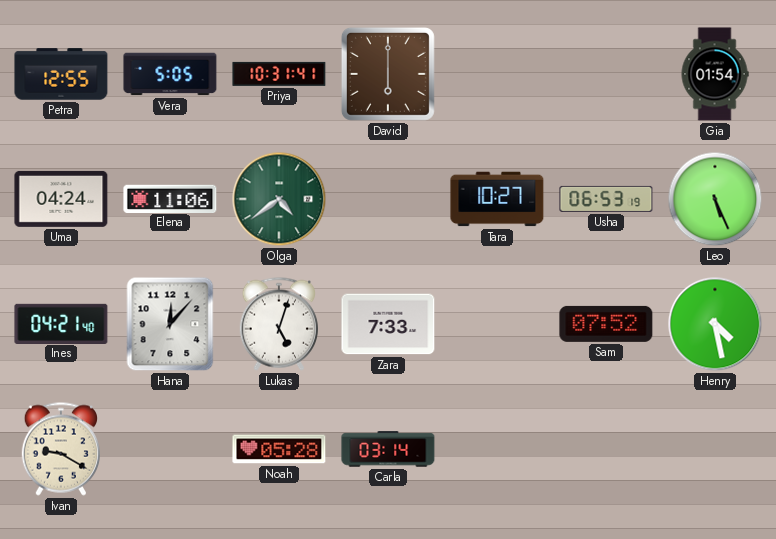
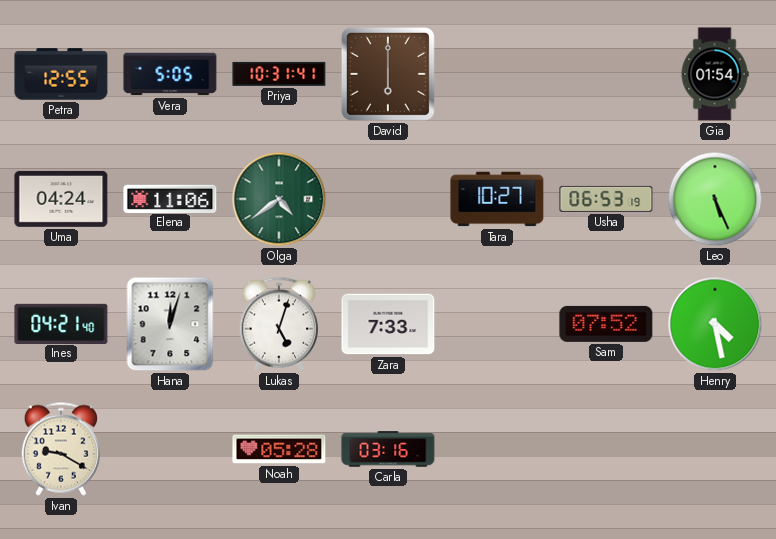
Hana: 12:07 -> 12:03 (170, 324)
Carla: 03:14 -> 03:16 (388, 449)
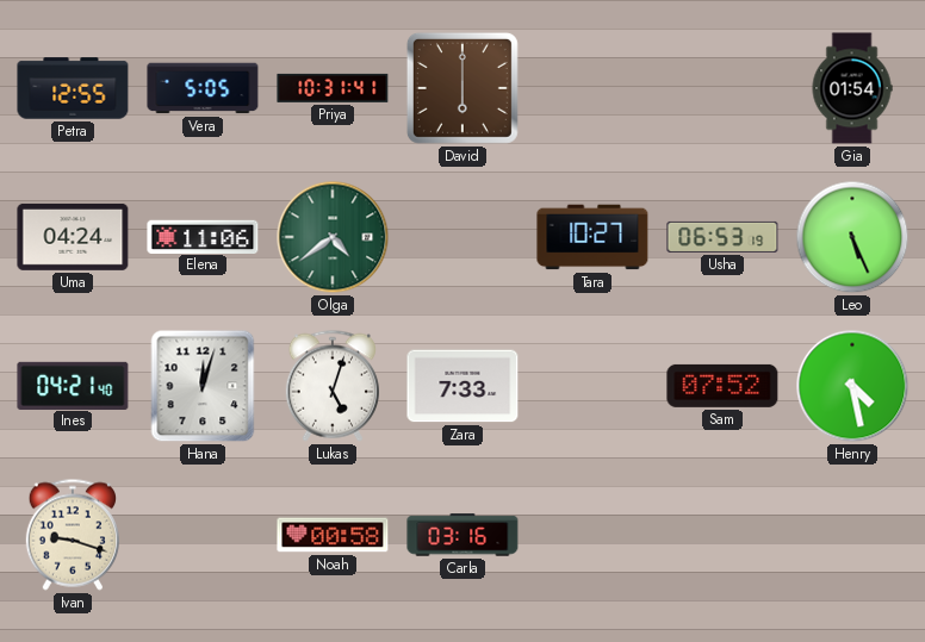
Ivan: 9:20 -> 9:18 (72, 535)
Noah: 05:28 -> 00:58 (333, 535)
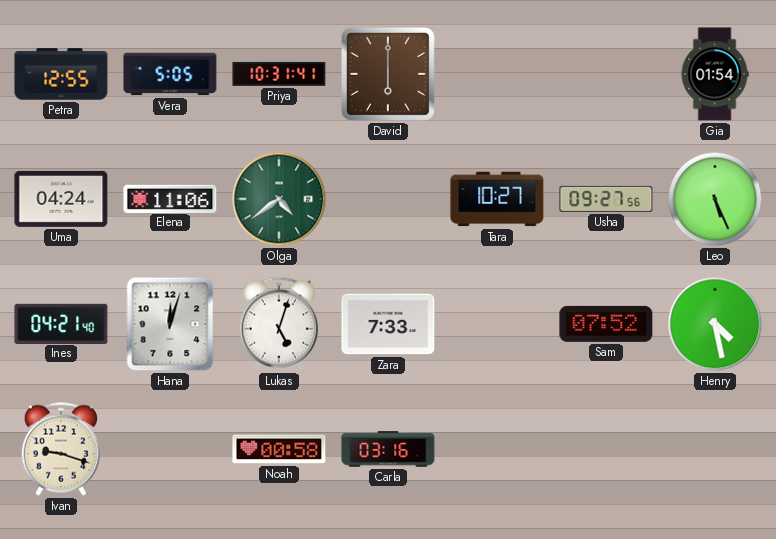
Usha: 06:53 -> 09:27 (606, 199)
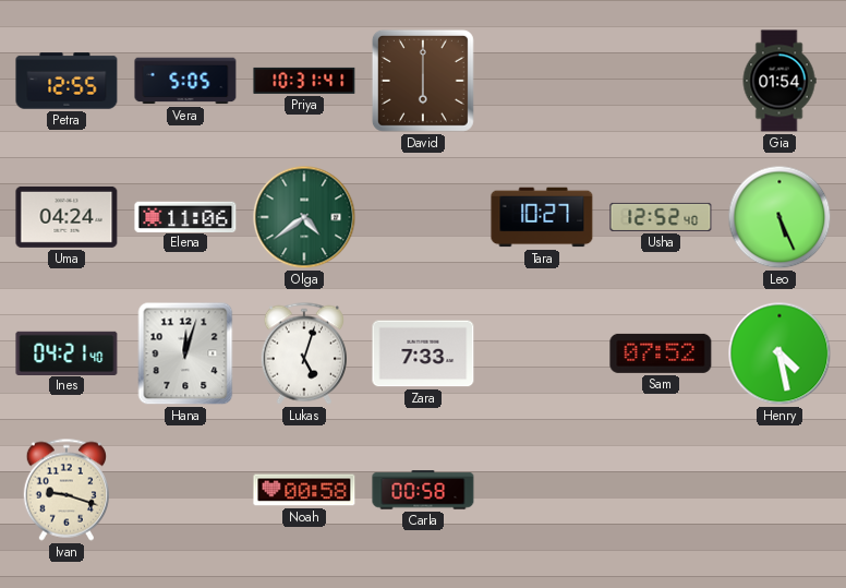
Usha: 09:27 -> 12:52 (661, 217)
Carla: 03:16 -> 00:58 (423, 490)
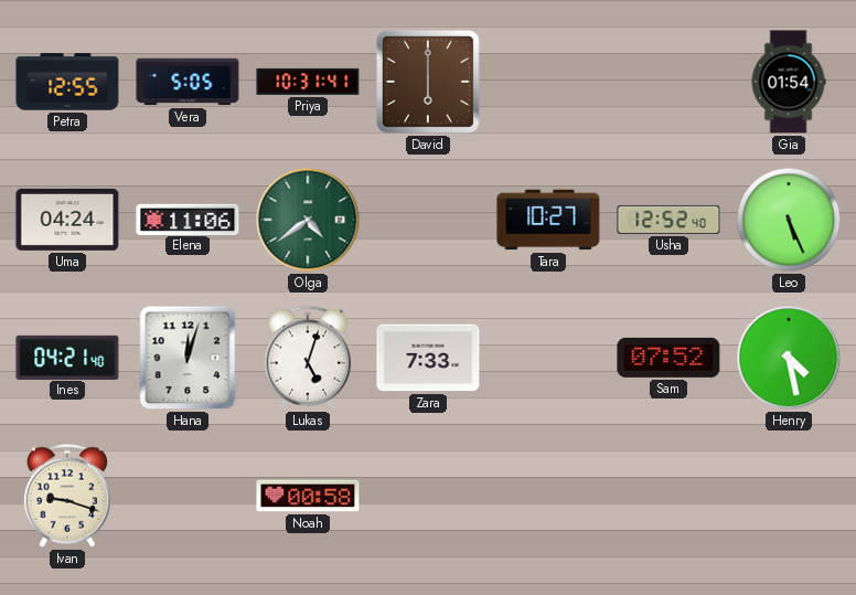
Carla: 00:58 -> none (423, 490)
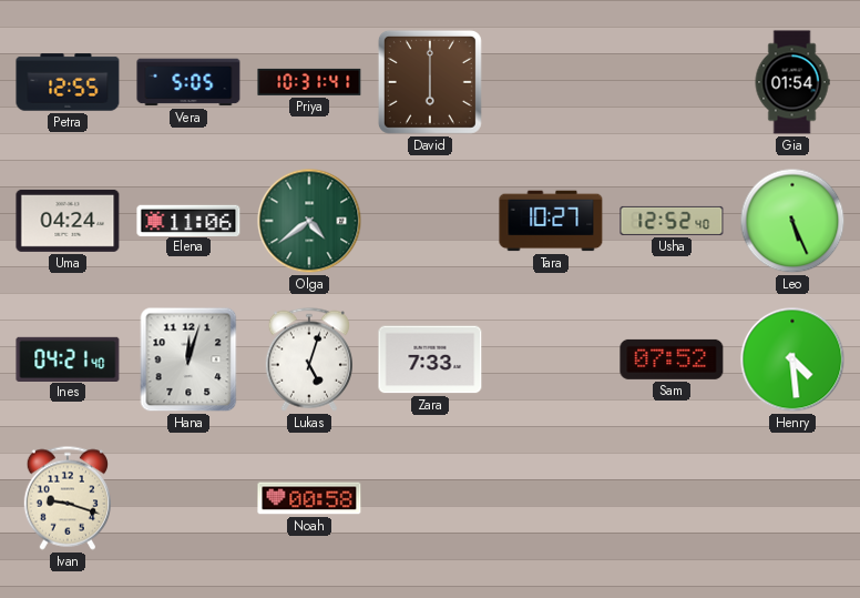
Henry: 4:28 -> 4:29 (792, 359)
